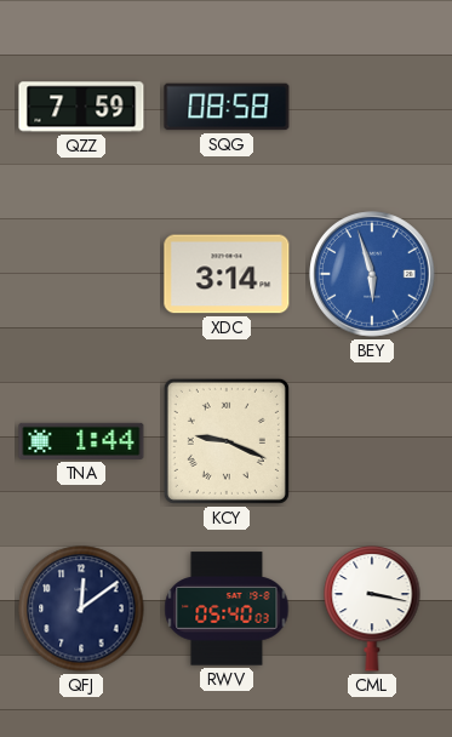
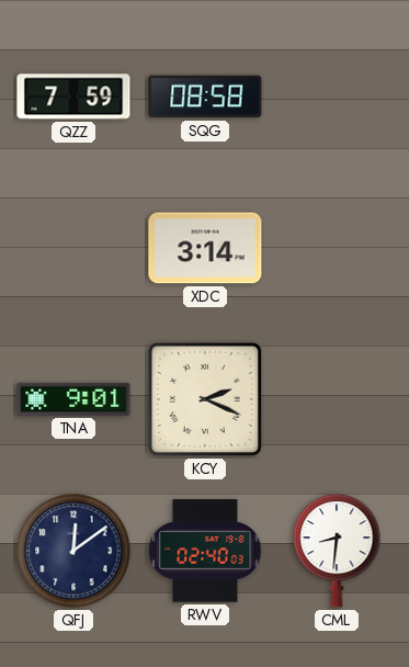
BEY: 5:57 -> none (373, 275)
TNA: 1:44 -> 9:01 (73, 399)
KCY: 9:19 -> 2:19 (205, 399)
RWV: 05:40 -> 02:40 (205, 551)
CML: 3:17 -> 8:31 (337, 551)
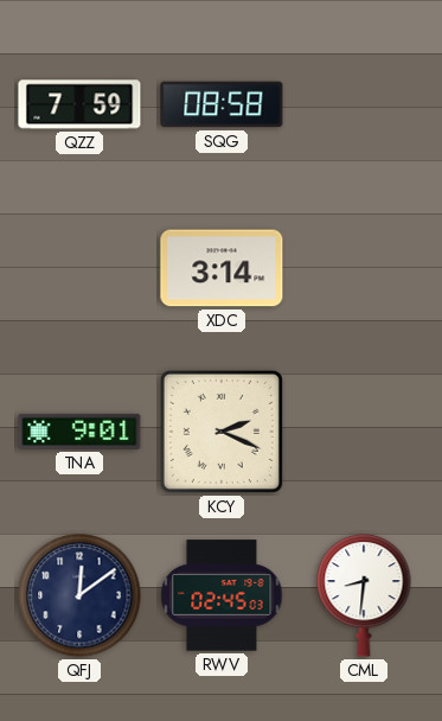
RWV: 02:40 -> 02:45 (222, 595)
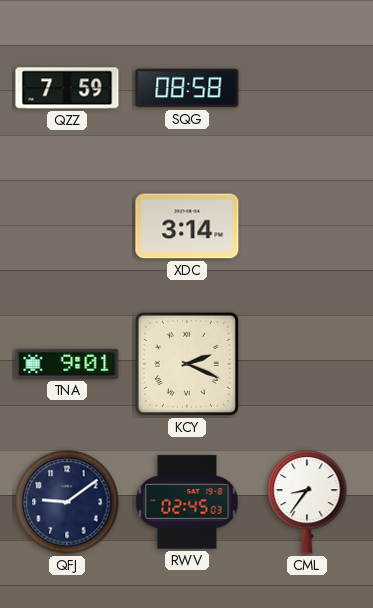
QFJ: 12:09 -> 9:09 (67, 502)
CML: 8:31 -> 8:36 (307, 502)
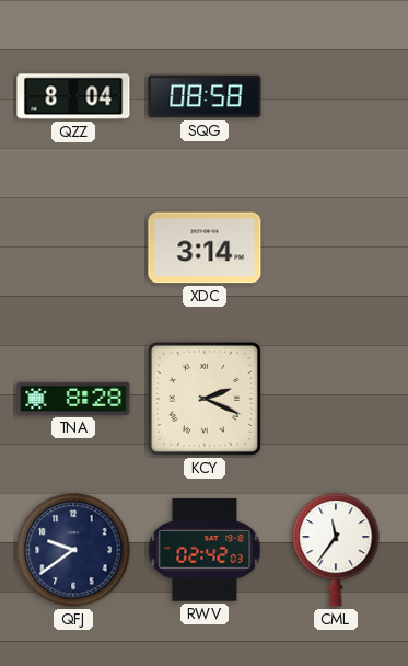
QZZ: 7:59 -> 8:04 (73, 96)
TNA: 9:01 -> 8:28 (73, 399)
QFJ: 9:09 -> 9:39 (73, 550)
RWV: 02:45 -> 02:42 (205, 550)
CML: 8:36 -> 11:36 (336, 550)
